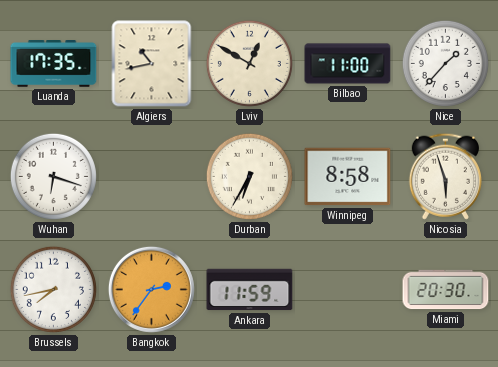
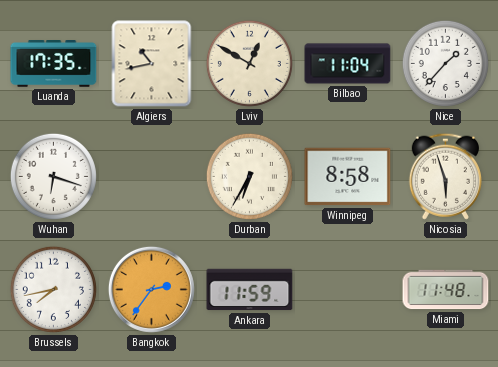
Bilbao: 11:00 -> 11:04 (348, 64)
Miami: 20:30 -> 11:48 (446, 290)
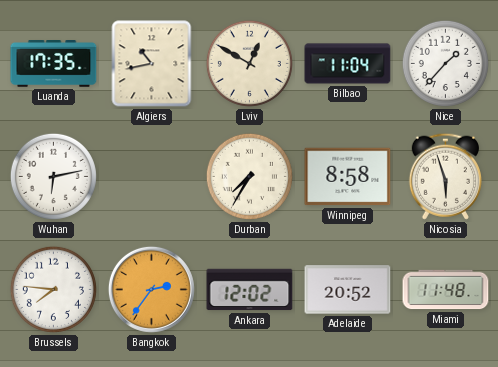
Wuhan: 6:18 -> 6:13 (53, 176)
Durban: 6:35 -> 7:35 (249, 176)
Brussels: 7:43 -> 7:46 (53, 289)
Ankara: 11:59 -> 12:02 (250, 290)
Adelaide: none -> 20:52 (348, 290)
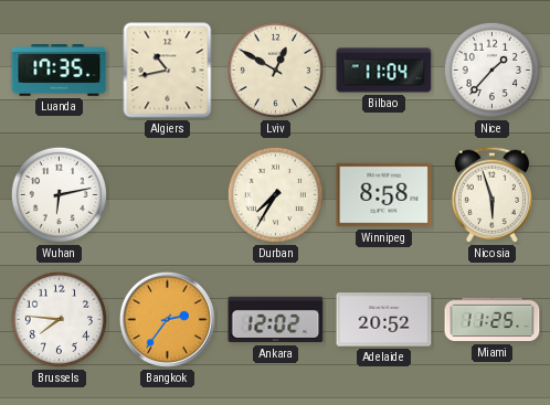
Miami: 11:48 -> 11:25 (493, 320)
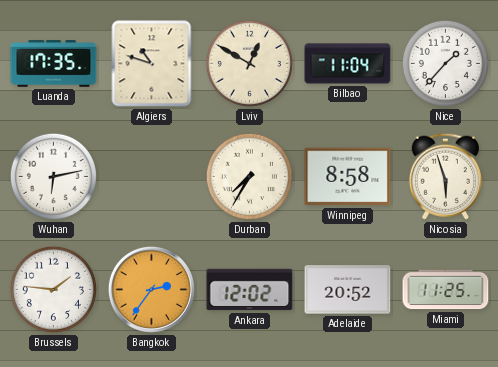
Algiers: 10:43 -> 10:48 (152, 64)
Brussels: 7:46 -> 1:46 (53, 289)
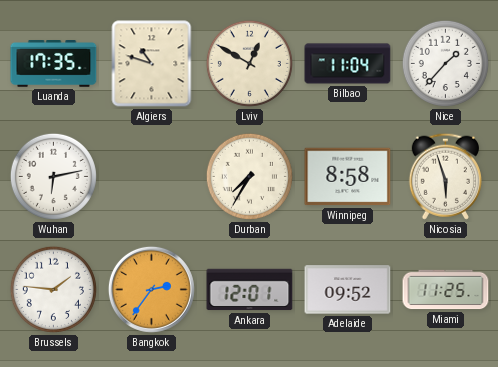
Ankara: 12:02 -> 12:01 (250, 290)
Adelaide: 20:52 -> 09:52 (348, 290)
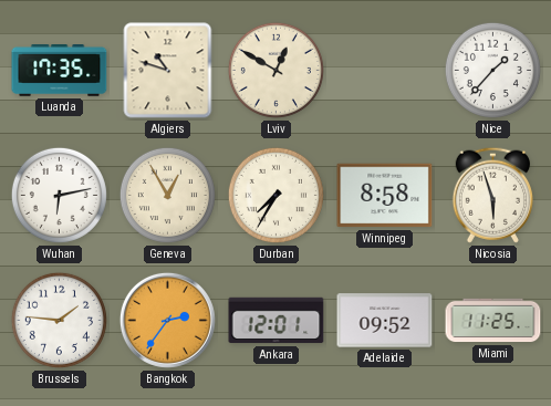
Bilbao: 11:04 -> none (348, 64)
Geneva: none -> 12:55 (167, 195)
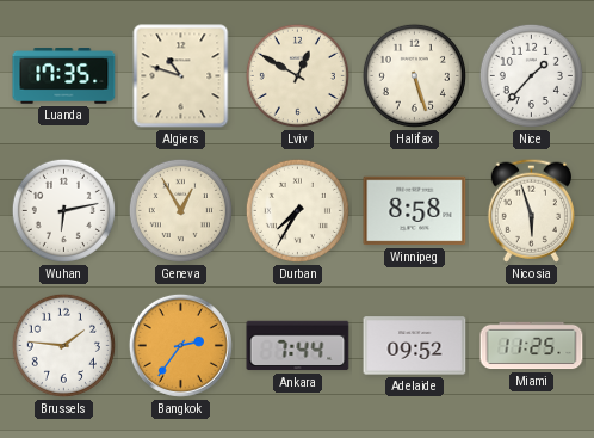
Halifax: none -> 5:27 (414, 75)
Ankara: 12:01 -> 7:44 (298, 346)
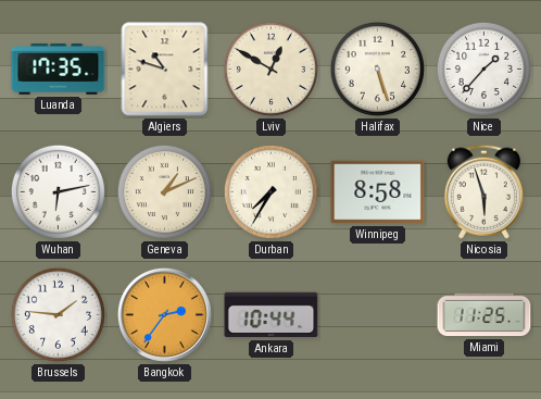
Geneva: 12:55 -> 1:11 (164, 191)
Ankara: 7:44 -> 10:44 (272, 315)
Adelaide: 09:52 -> none (415, 346)
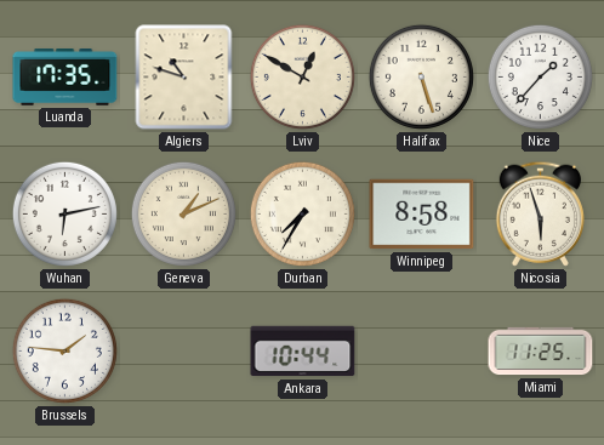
Bangkok: 2:36 -> none (164, 314)
